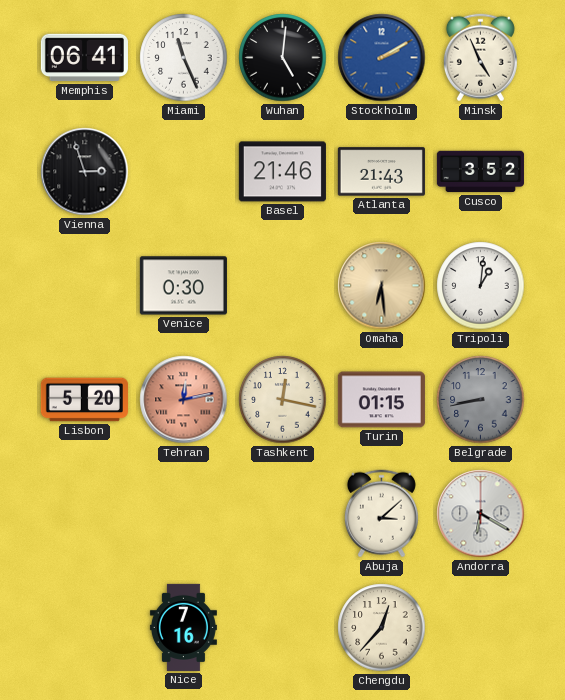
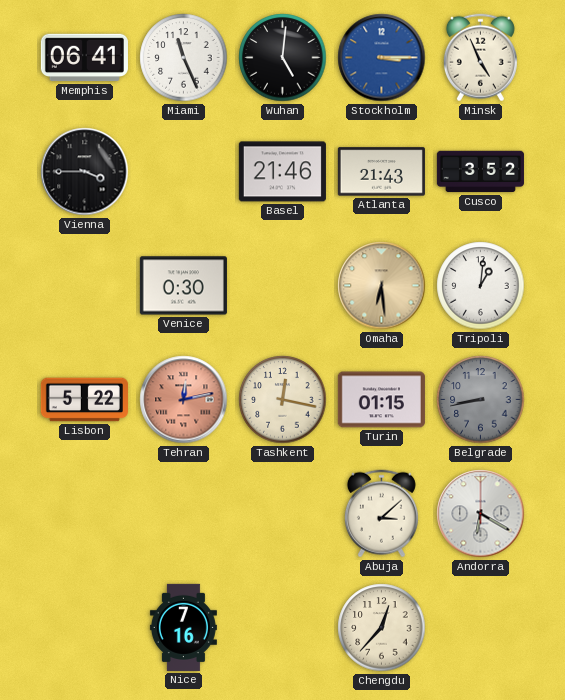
Stockholm: 2:10 -> 3:15 (382, 58)
Vienna: 2:57 -> 3:45 (85, 172)
Lisbon: 5:20 -> 5:22 (84, 400)
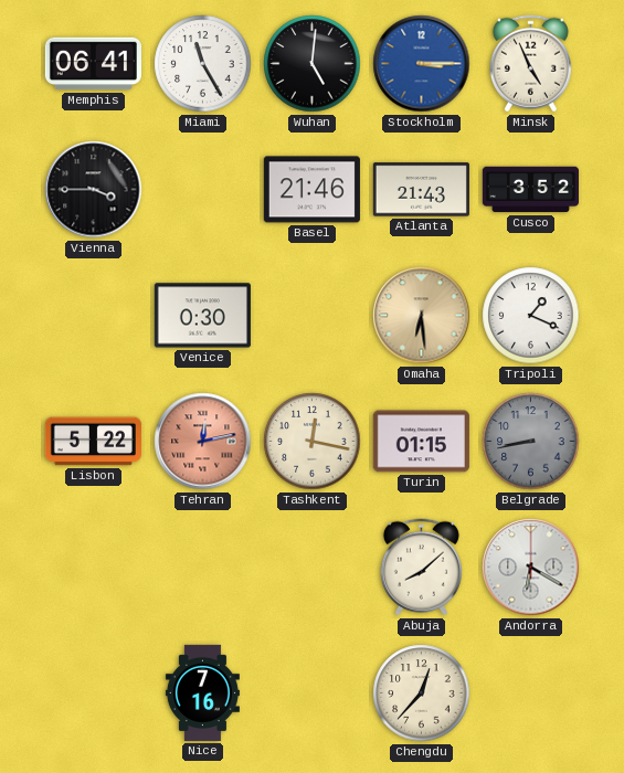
Miami: 11:26 -> 11:25 (203, 64)
Tripoli: 1:01 -> 1:19 (531, 316)
Abuja: 3:08 -> 8:08 (421, 568)
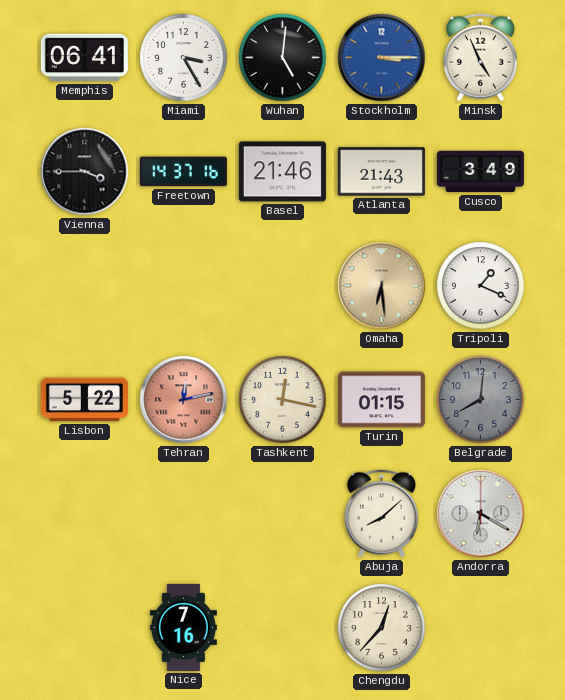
Miami: 11:25 -> 3:25 (184, 58)
Freetown: none -> 14:37 (183, 172)
Cusco: 3:52 -> 3:49 (480, 172)
Venice: 0:30 -> none (202, 316)
Belgrade: 8:43 -> 8:01 (481, 400)
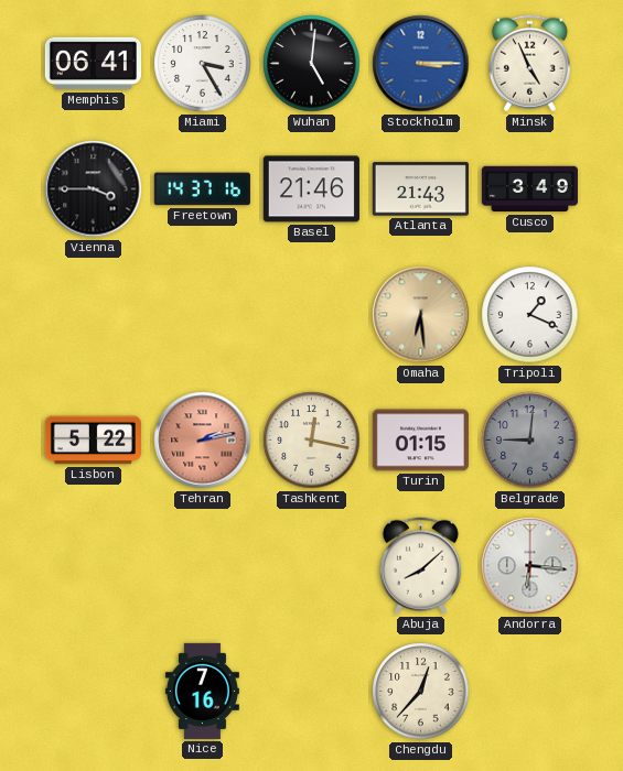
Tehran: 12:13 -> 2:13 (203, 441)
Belgrade: 8:01 -> 9:01 (530, 441)
Andorra: 6:20 -> 6:16 (530, 566)
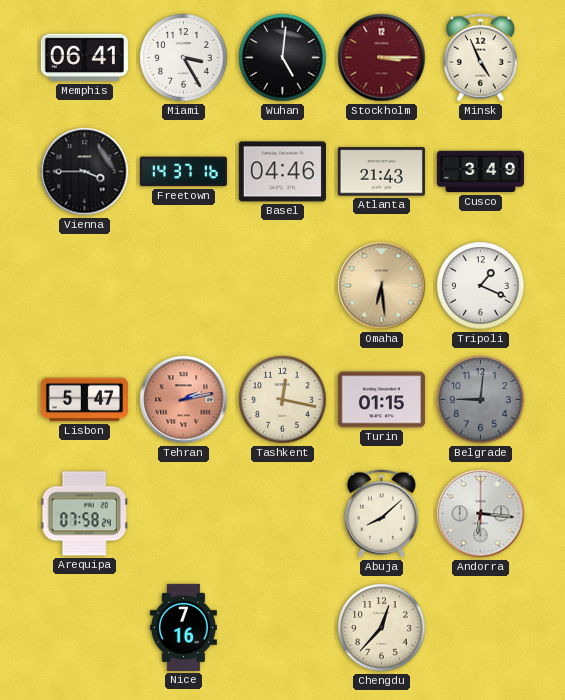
Stockholm dial: blue -> burgundy (382, 58)
Basel: 21:46 -> 04:46 (282, 172)
Lisbon: 5:22 -> 5:47 (84, 400)
Arequipa: none -> 07:58 (84, 514)
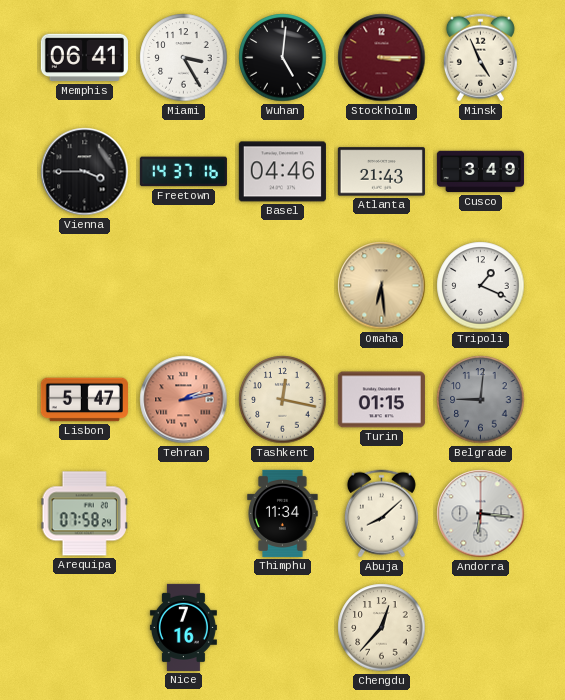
Thimphu: none -> 11:34 (283, 513)
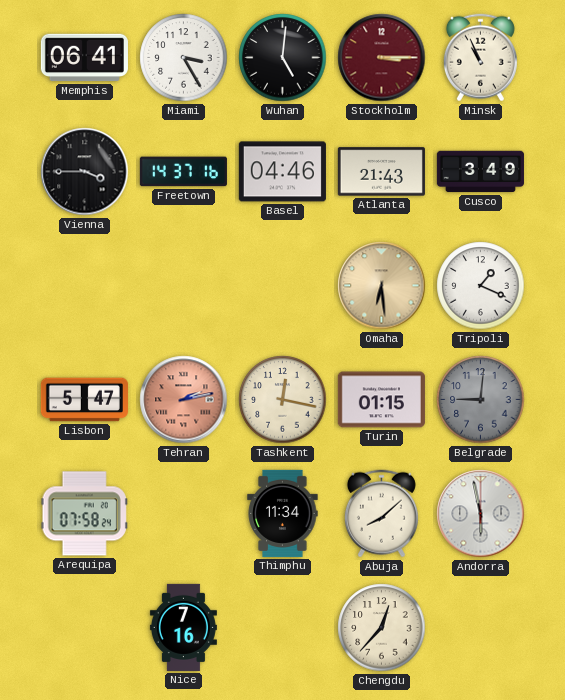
Minsk: 4:56 -> 10:56 (480, 58)
Andorra: 6:16 -> 5:58 (481, 514)
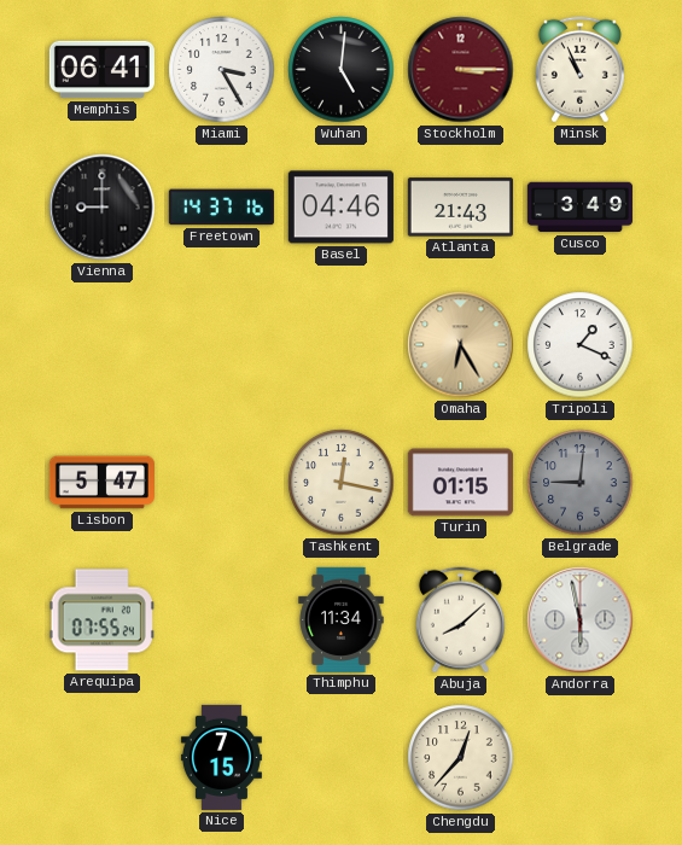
Vienna: 3:45 -> 9:00 (103, 208)
Omaha: 6:29 -> 6:25 (461, 345)
Tehran: 2:13 -> none (184, 400)
Arequipa: 07:58 -> 07:55 (101, 620)
Nice: 7:16 -> 7:15 (221, 757)
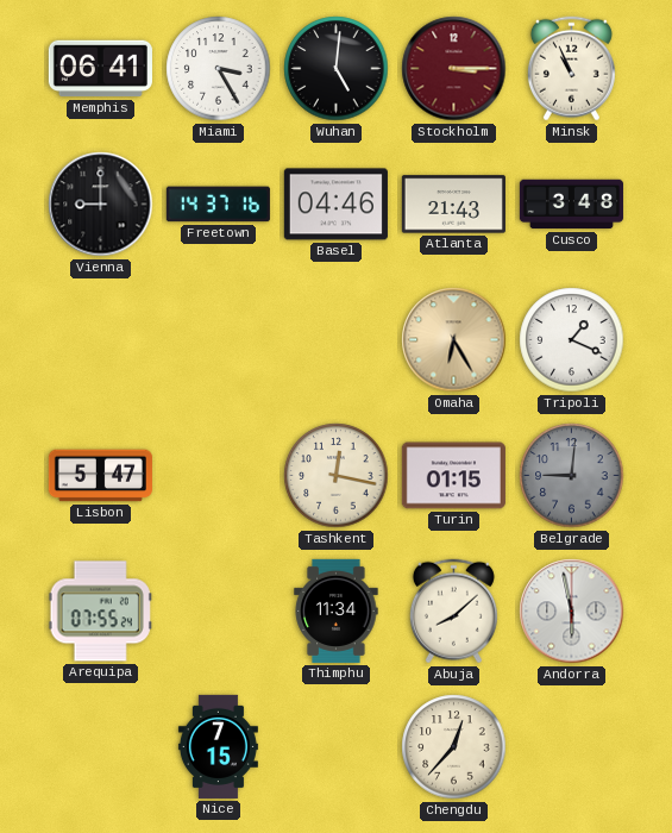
Cusco: 3:49 -> 3:48 (571, 205)
